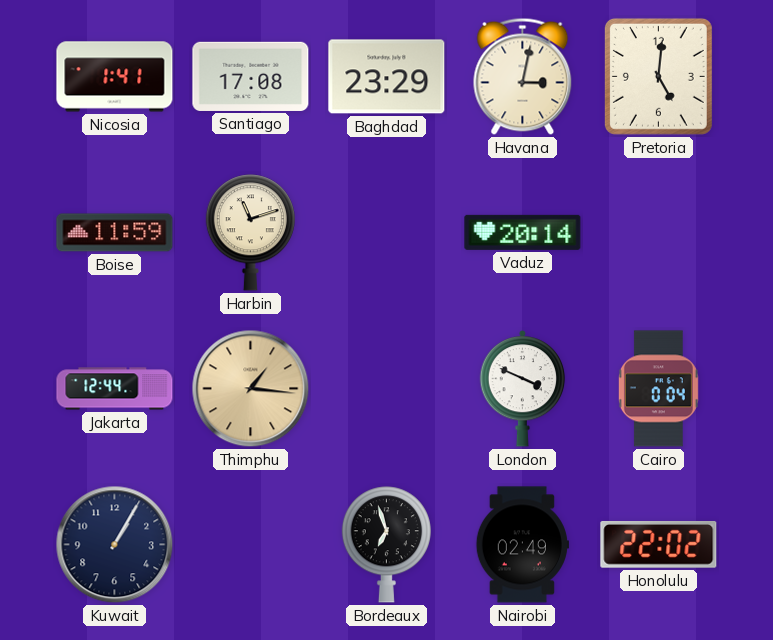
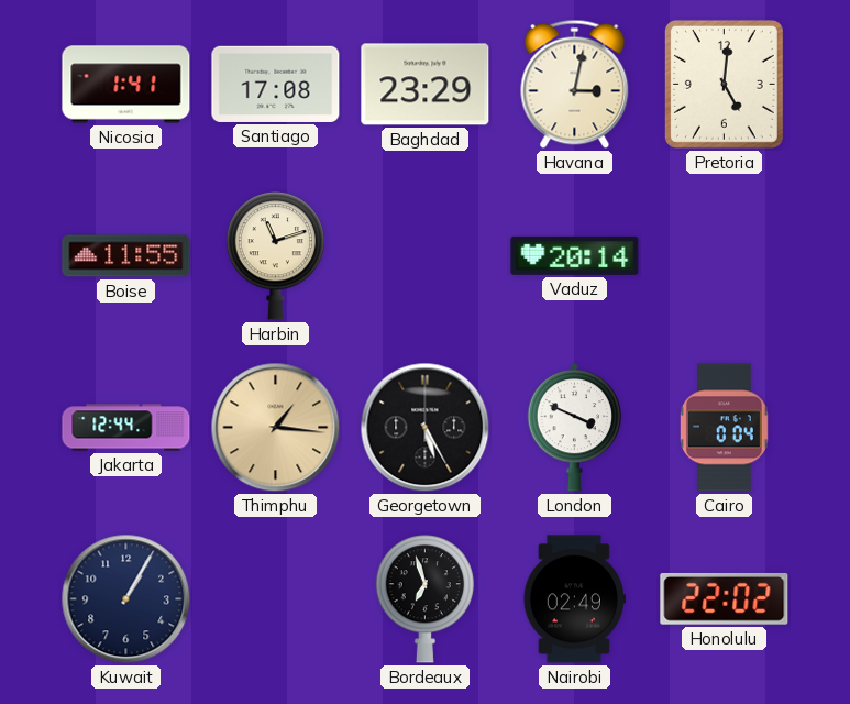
Boise: 11:59 -> 11:55 (126, 256)
Georgetown: none -> 5:25 (426, 428)
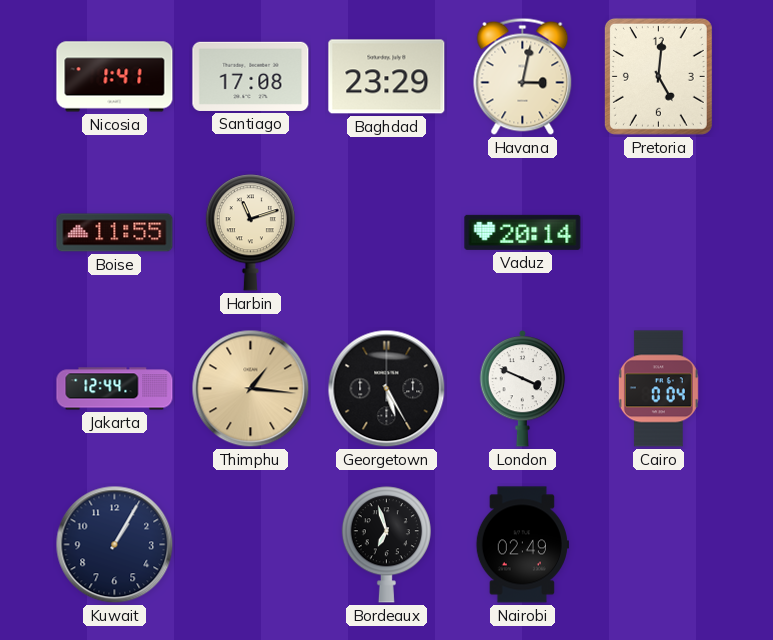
Honolulu: 22:02 -> none (725, 598)
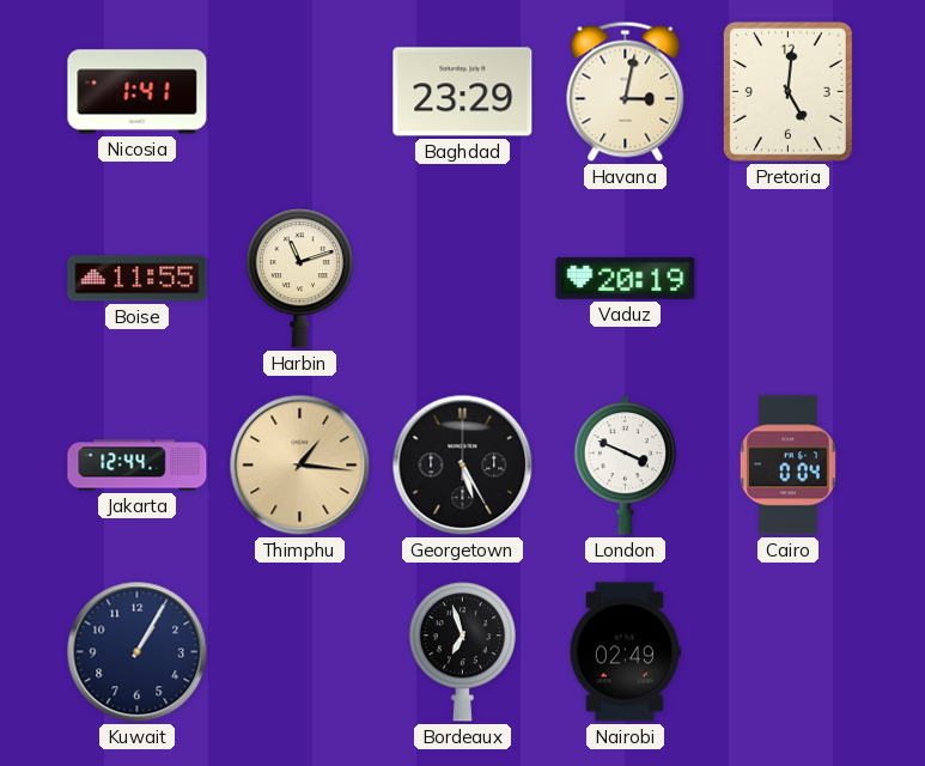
Santiago: 17:08 -> none (251, 76)
Vaduz: 20:14 -> 20:19 (626, 278)
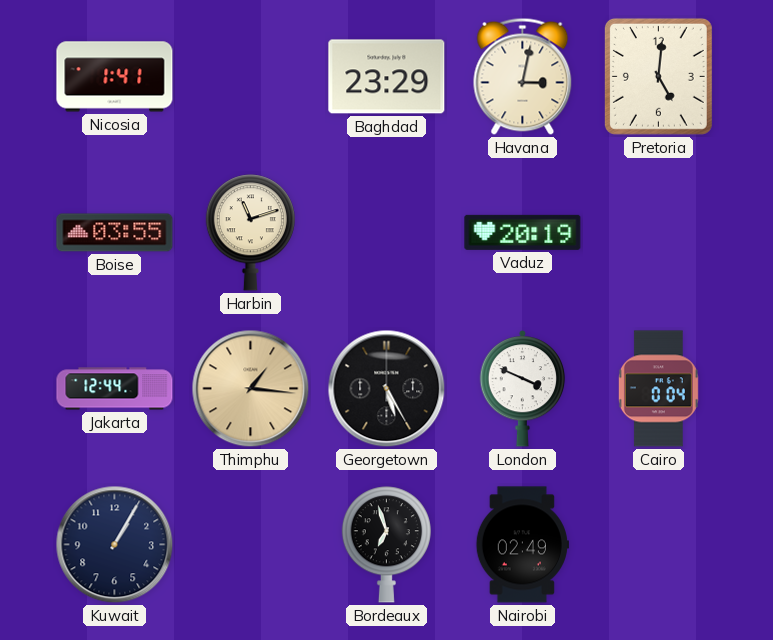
Boise: 11:55 -> 03:55 (115, 233)
